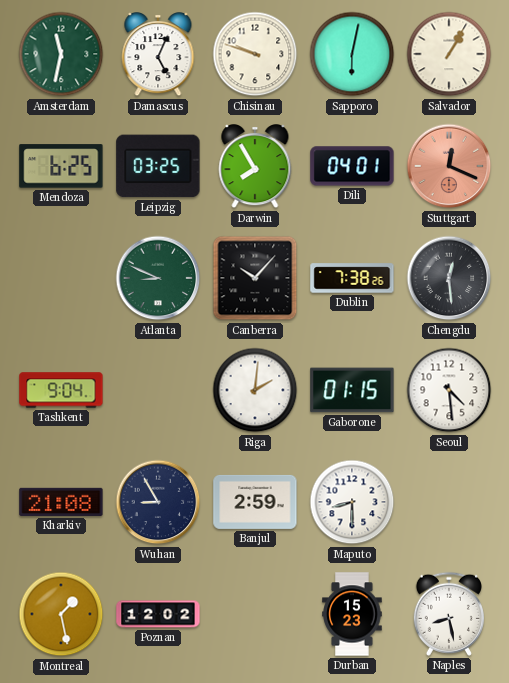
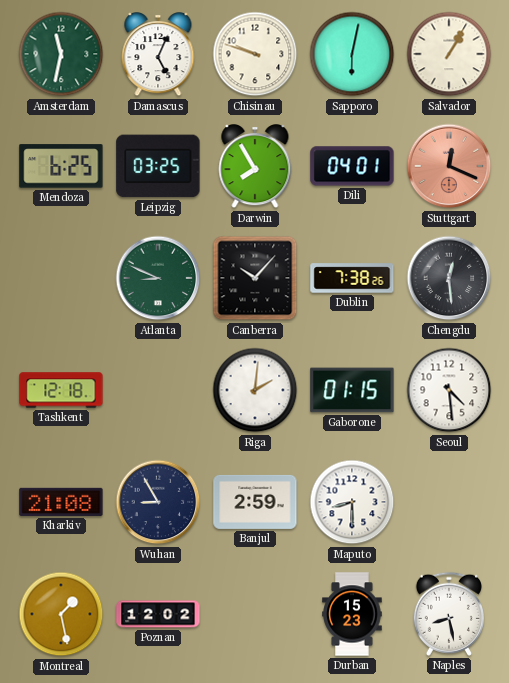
Tashkent: 9:04 -> 12:18 (61, 390)
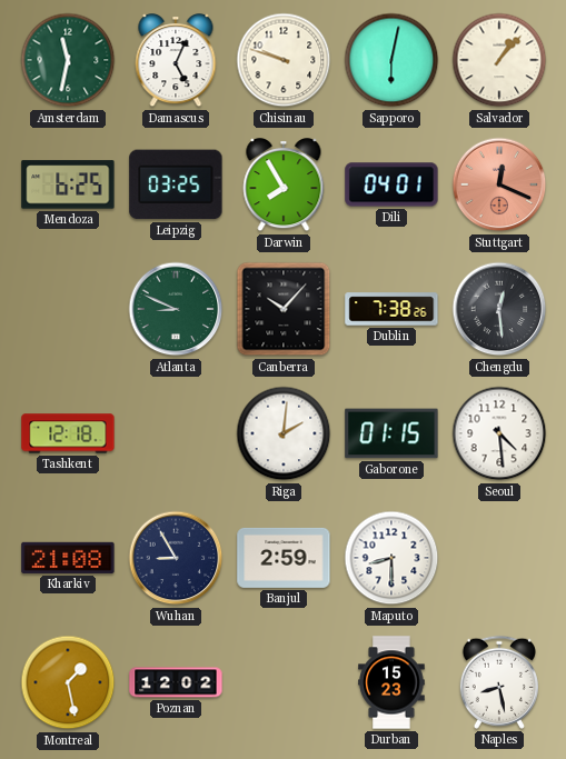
Salvador: 1:05 -> 1:07 (499, 60)
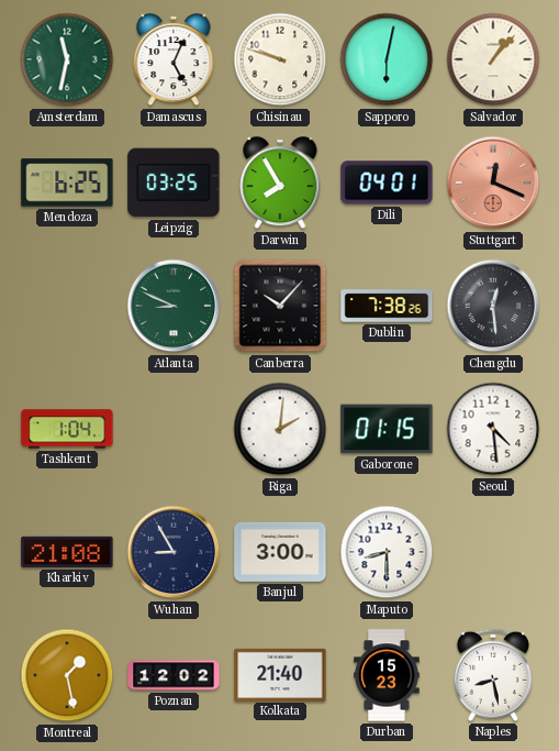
Tashkent: 12:18 -> 1:04 (67, 429)
Banjul: 2:59 -> 3:00 (280, 552)
Kolkata: none -> 21:40 (280, 674)
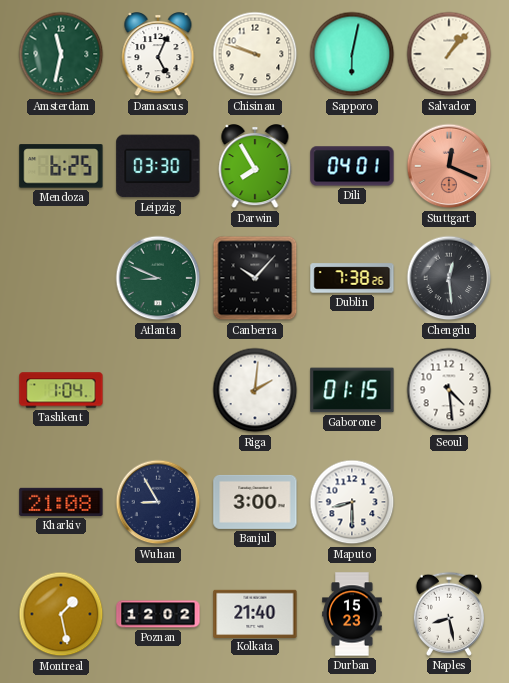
Leipzig: 03:25 -> 03:30 (158, 166)
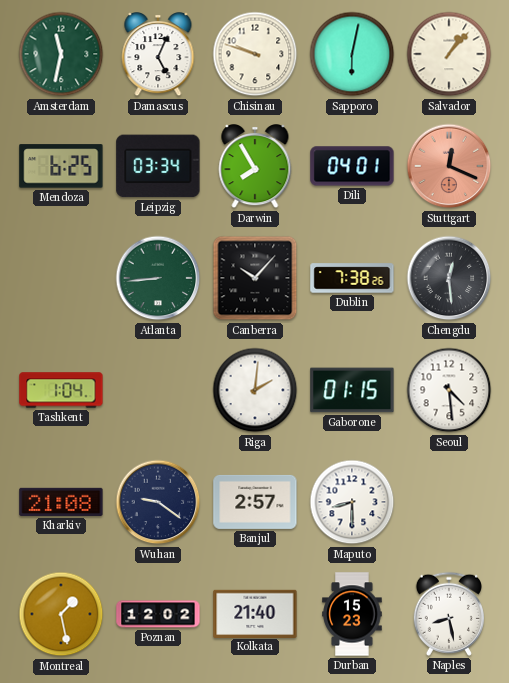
Leipzig: 03:30 -> 03:34 (158, 166)
Atlanta: 8:49 -> 8:44 (158, 278)
Wuhan: 8:55 -> 9:21 (158, 502)
Banjul: 3:00 -> 2:57 (255, 502)
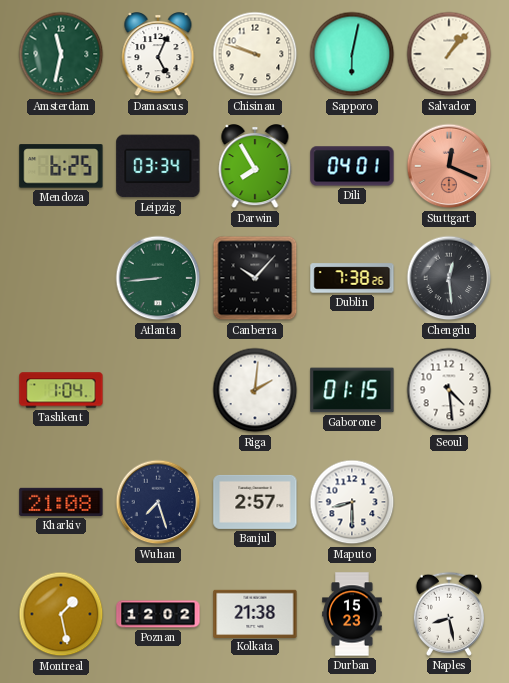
Wuhan: 9:21 -> 7:27 (158, 502)
Kolkata: 21:40 -> 21:38 (255, 613)
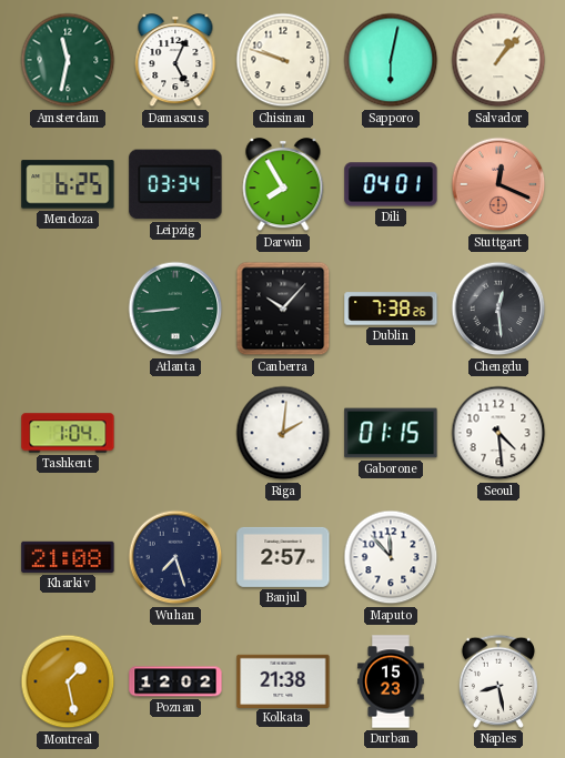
Maputo: 8:30 -> 11:53 (391, 557)
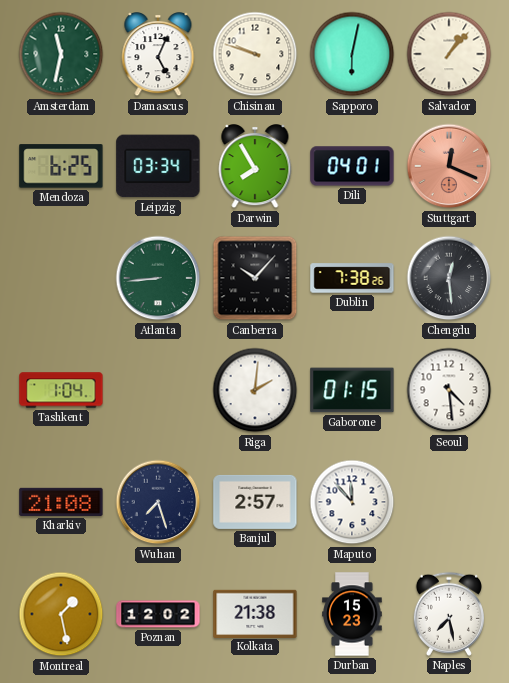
Naples: 8:28 -> 7:28 (449, 614)
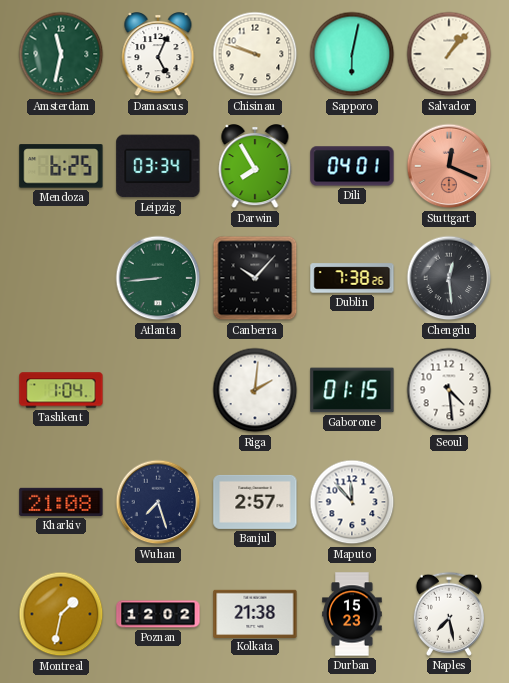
Montreal: 1:28 -> 1:32 (61, 614)
